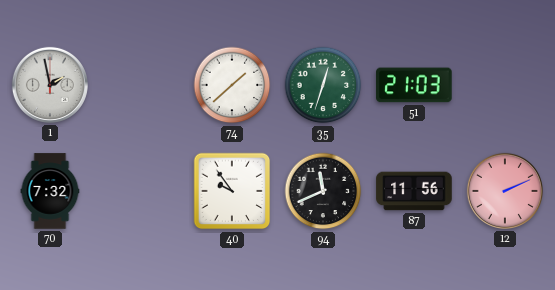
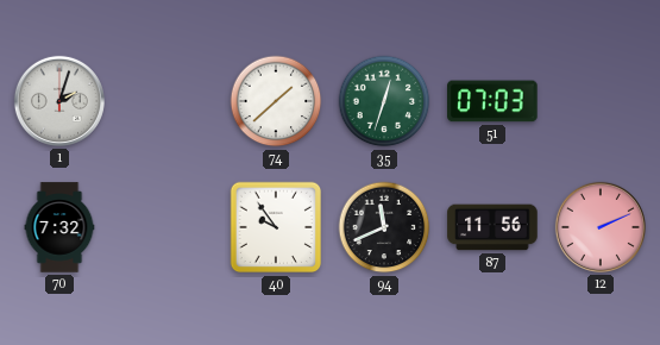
1: 1:58 -> 2:03 (59, 101)
51: 21:03 -> 07:03 (492, 101)
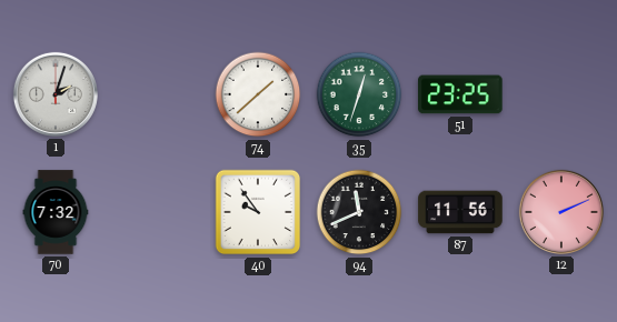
51: 07:03 -> 23:25 (460, 94)
